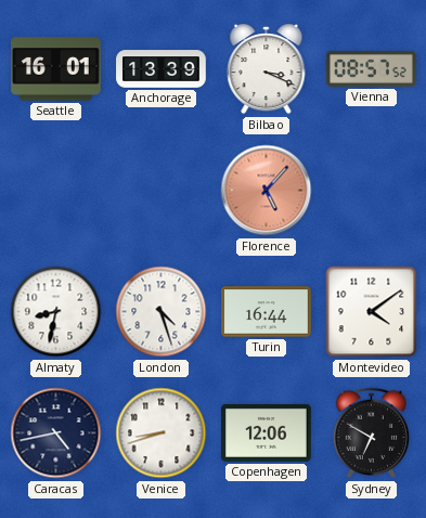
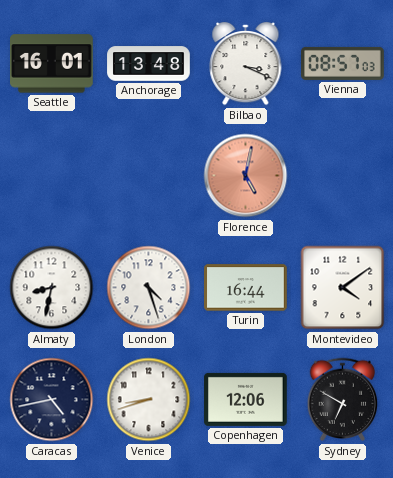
Anchorage: 13:39 -> 13:48 (149, 64)
Vienna: 08:57:52 -> 08:57:03 (343, 63)
Florence: 5:07 -> 5:02 (246, 176)
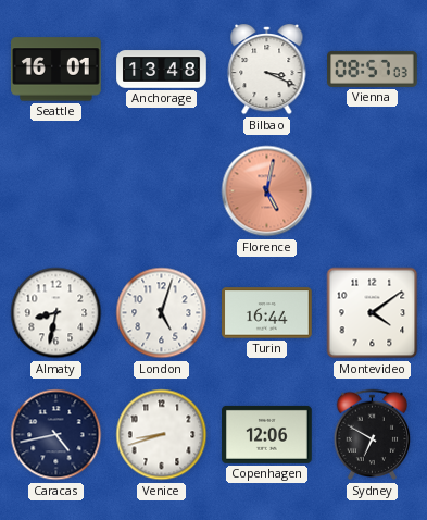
London: 4:27 -> 5:03 (162, 313)
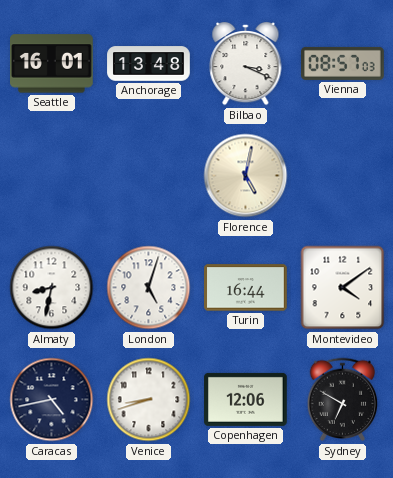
Florence dial: salmon -> cream (246, 176)
